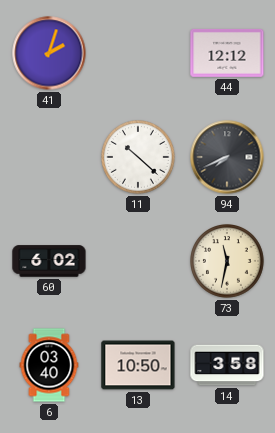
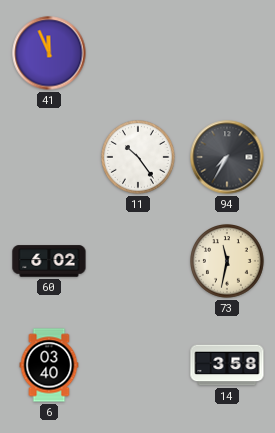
41: 2:03 -> 11:56 (49, 53)
44: 12:12 -> none (227, 53)
11: 10:22 -> 10:24 (139, 158)
94: 7:41 -> 7:35 (227, 157)
13: 10:50 -> none (138, 365)
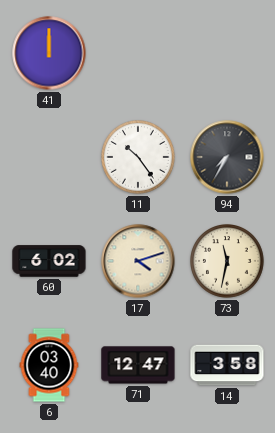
41: 11:56 -> 12:00 (49, 53)
17: none -> 4:12 (138, 261)
71: none -> 12:47 (138, 365)
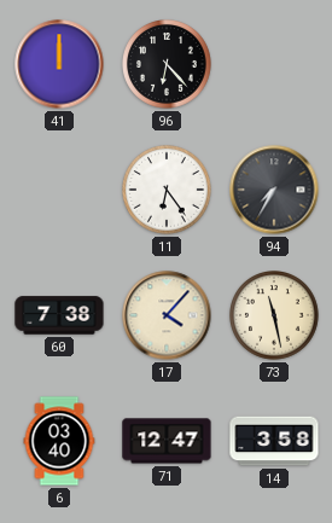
96: none -> 6:23 (168, 65)
11: 10:24 -> 6:24 (168, 191)
60: 6:02 -> 7:38 (59, 315)
17: 4:12 -> 4:07 (167, 315)
73: 11:32 -> 11:28 (275, 316)
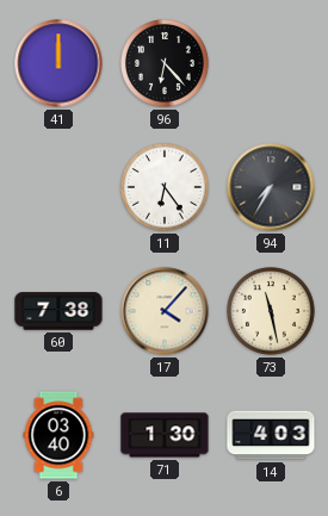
71: 12:47 -> 1:30 (165, 435)
14: 3:58 -> 4:03 (271, 435)
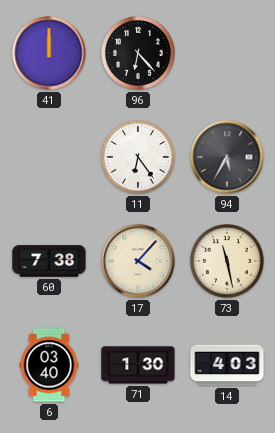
94: 7:35 -> 5:35 (227, 157)
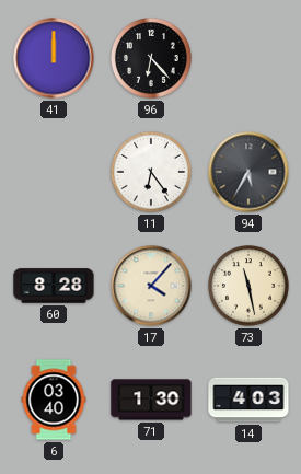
60: 7:38 -> 8:28 (54, 286)
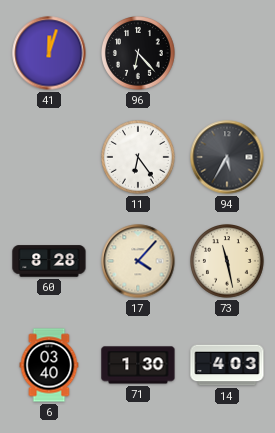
41: 12:00 -> 12:03 (49, 53)
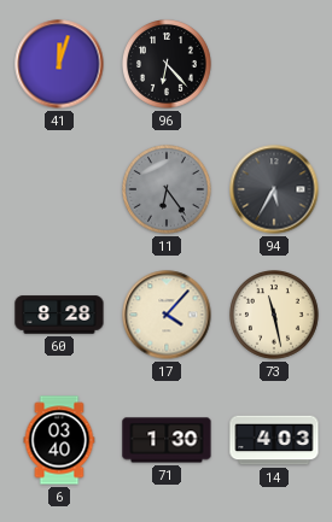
11 dial: white -> grey (168, 190)
